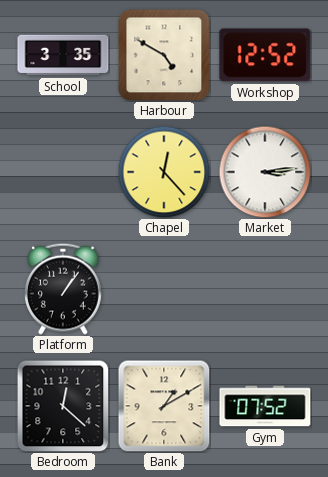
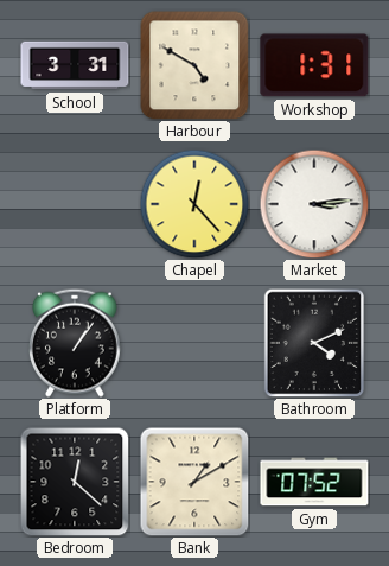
School: 3:35 -> 3:31 (75, 65)
Workshop: 12:52 -> 1:31 (314, 65)
Bathroom: none -> 4:11 (314, 343)
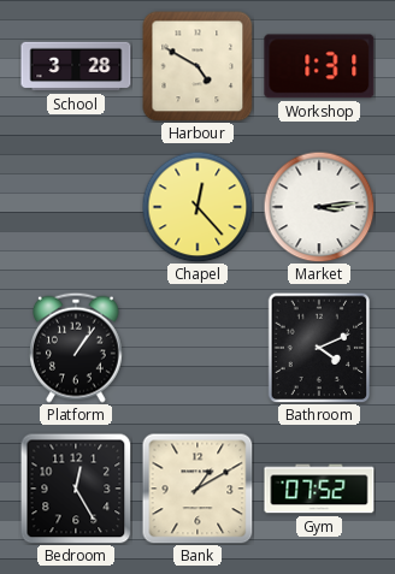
School: 3:31 -> 3:28 (76, 66)
Bedroom: 12:22 -> 12:25 (76, 489)
